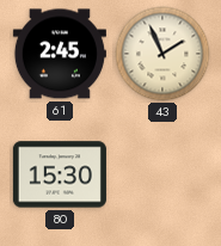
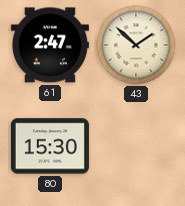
61: 2:45 -> 2:47 (50, 45)
43: 1:56 -> 1:52 (136, 45)
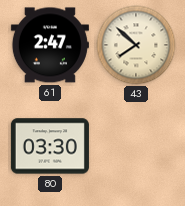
43: 1:52 -> 7:52 (136, 45)
80: 15:30 -> 03:30 (50, 146)
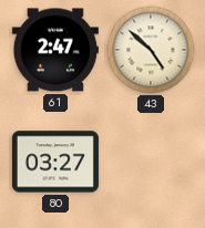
43: 7:52 -> 4:52 (151, 50)
80: 03:30 -> 03:27 (55, 162)
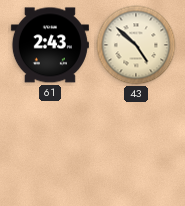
61: 2:47 -> 2:43 (50, 45)
80: 03:27 -> none (55, 162)
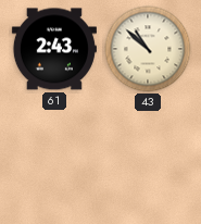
43: 4:52 -> 10:52 (148, 49)
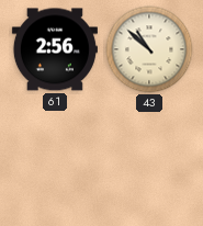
61: 2:43 -> 2:56 (55, 49)
